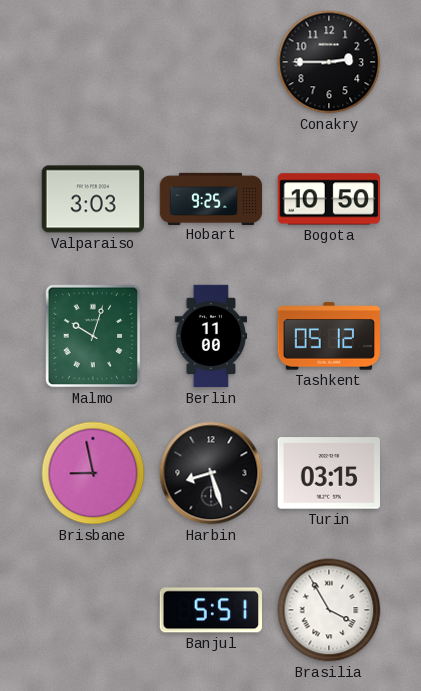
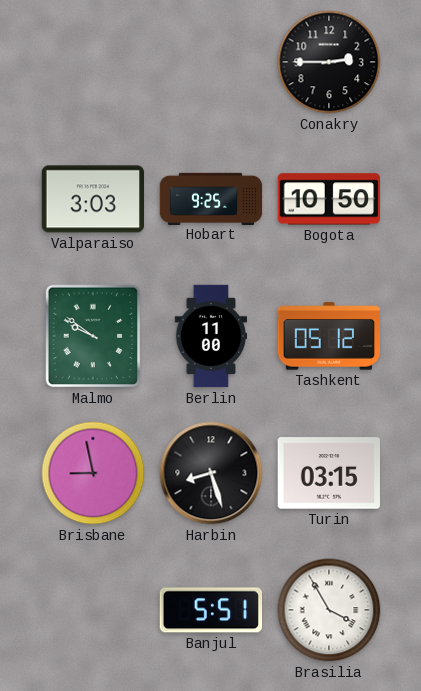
Malmo: 10:03 -> 9:51 (93, 336)
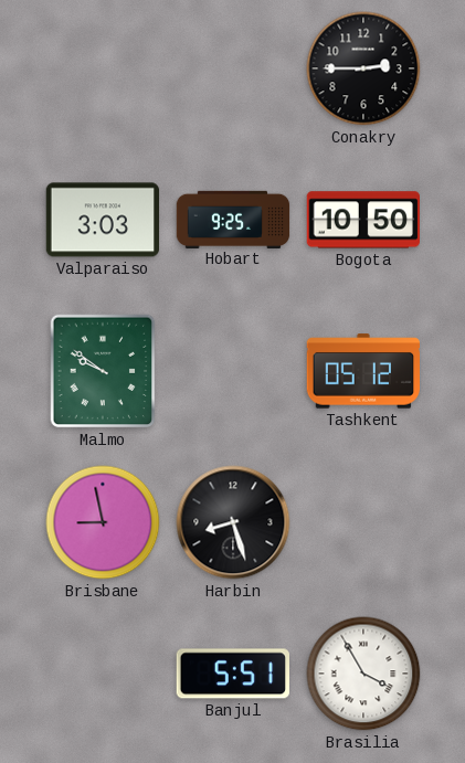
Berlin: 11:00 -> none (211, 336)
Turin: 03:15 -> none (328, 473)
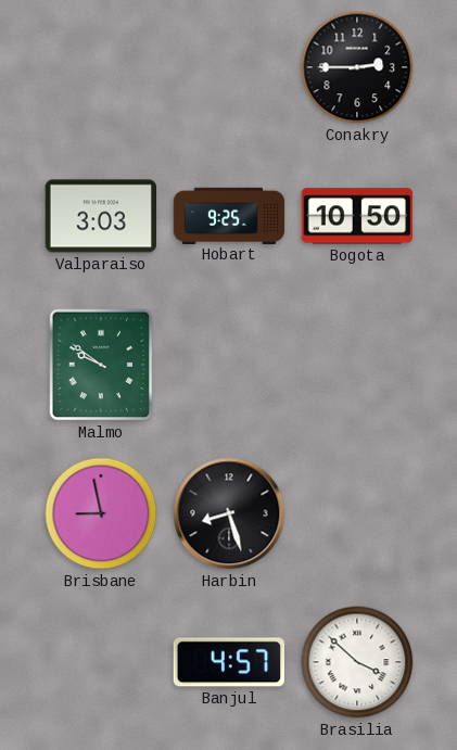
Tashkent: 05:12 -> none (362, 371)
Banjul: 5:51 -> 4:57 (228, 662)
Brasilia: 3:55 -> 3:52 (357, 662)
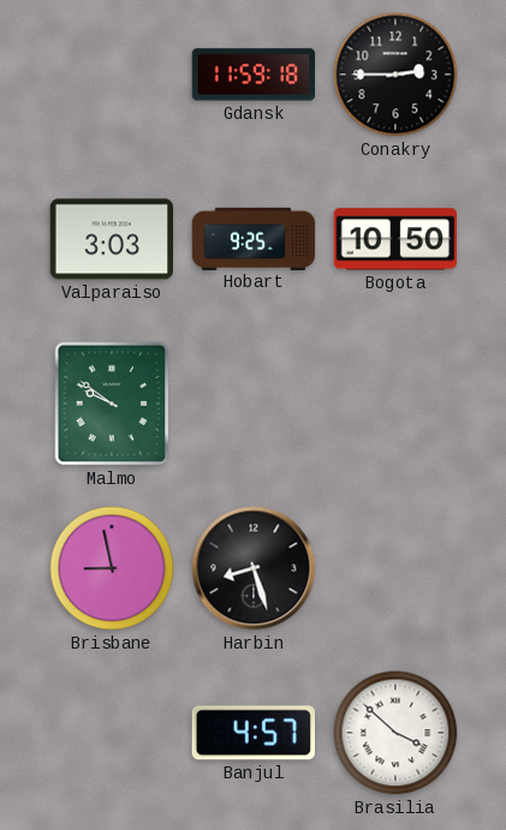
Gdansk: none -> 11:59 (254, 74)
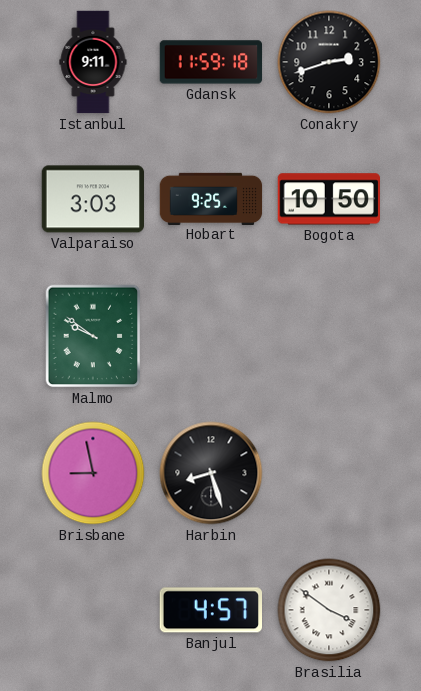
Istanbul: none -> 9:11 (93, 62)
Conakry: 2:45 -> 2:42 (329, 62)
Brasilia: 3:52 -> 3:51 (329, 610)
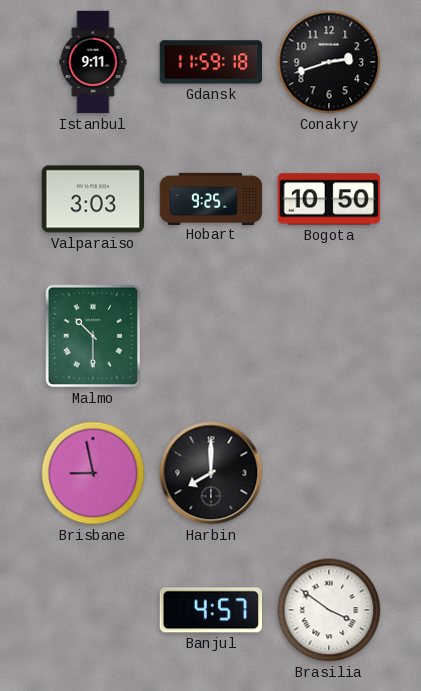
Malmo: 9:51 -> 10:30 (93, 336)
Harbin: 8:27 -> 8:00 (211, 473)
